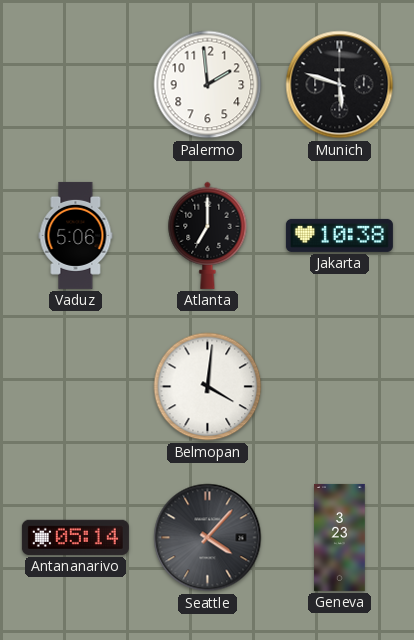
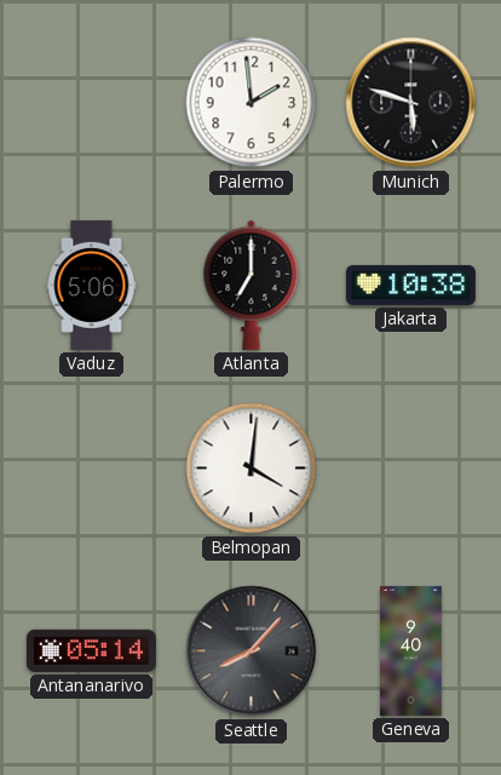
Seattle: 4:07 -> 8:07 (252, 651)
Geneva: 3:23 -> 9:40 (411, 650)
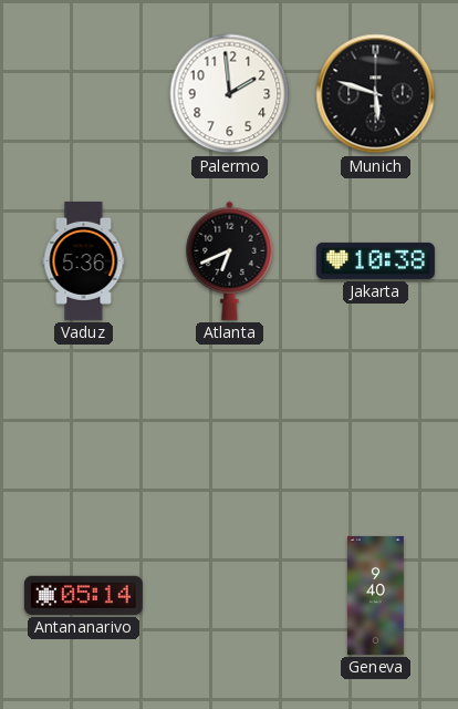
Vaduz: 5:06 -> 5:36 (84, 260)
Atlanta: 7:00 -> 6:41 (230, 260)
Belmopan: 4:01 -> none (252, 469)
Seattle: 8:07 -> none (252, 651)
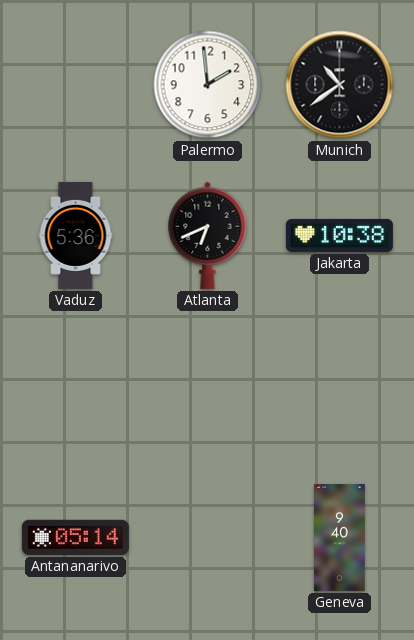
Munich: 5:48 -> 10:39 (340, 85)
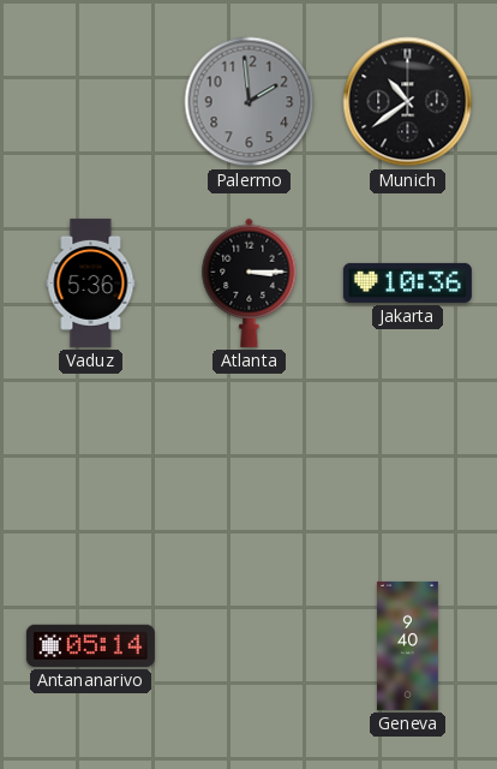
Palermo dial: white -> grey (250, 102)
Atlanta: 6:41 -> 3:15 (250, 282)
Jakarta: 10:38 -> 10:36 (407, 282)
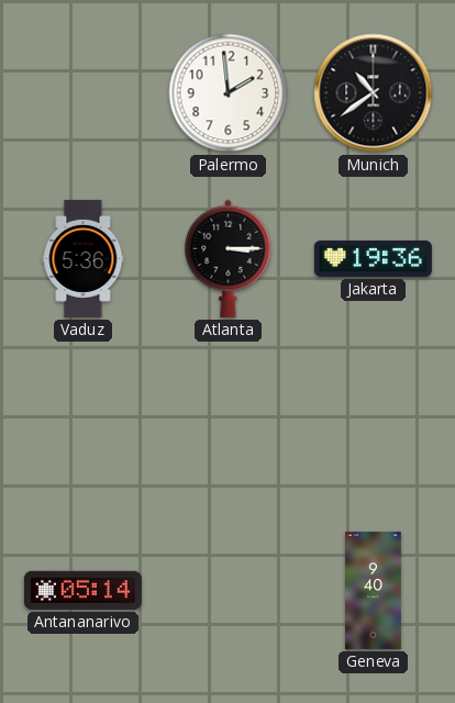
Palermo dial: grey -> white (229, 93)
Jakarta: 10:36 -> 19:36 (373, 258)
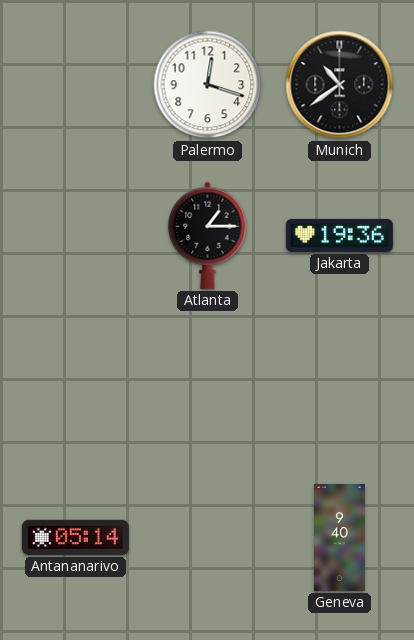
Palermo: 1:59 -> 12:18 (208, 85)
Vaduz: 5:36 -> none (84, 258)
Atlanta: 3:15 -> 1:15 (208, 235)
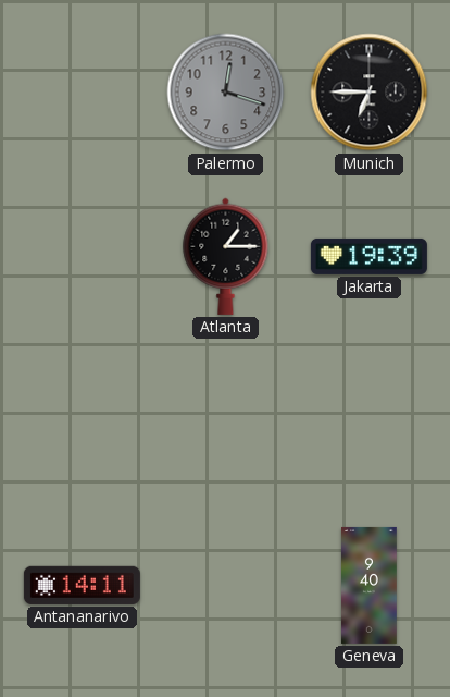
Palermo dial: white -> grey (226, 93)
Munich: 10:39 -> 6:45 (370, 93)
Jakarta: 19:36 -> 19:39 (368, 256)
Antananarivo: 05:14 -> 14:11 (82, 585)
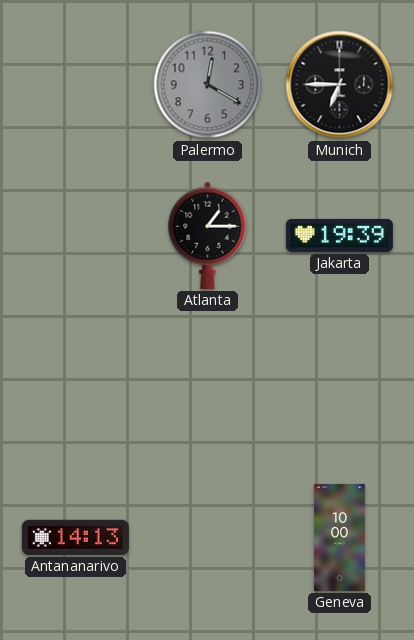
Palermo: 12:18 -> 12:20 (208, 85)
Antananarivo: 14:11 -> 14:13 (75, 537)
Geneva: 9:40 -> 10:00 (340, 537)
